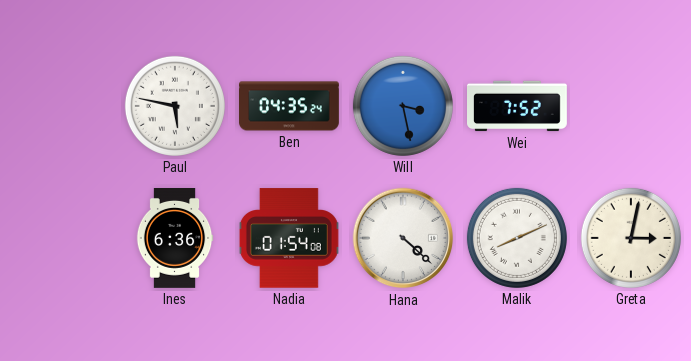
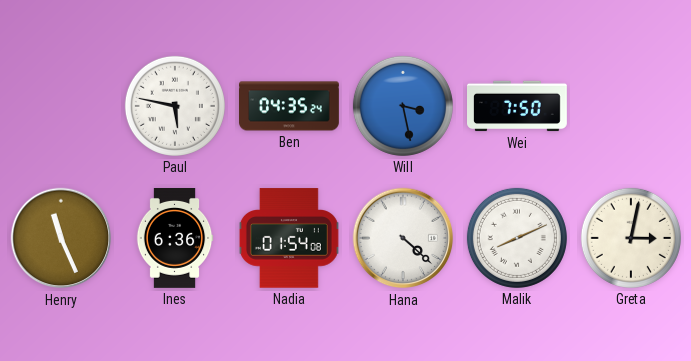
Wei: 7:52 -> 7:50 (518, 106)
Henry: none -> 11:26 (61, 238)
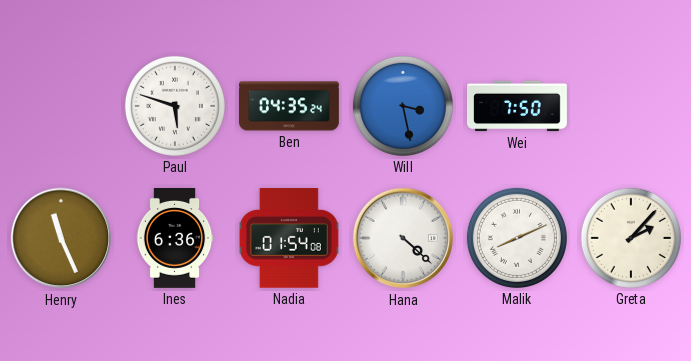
Paul: 5:47 -> 5:48 (175, 106)
Greta: 3:02 -> 2:07 (631, 238)
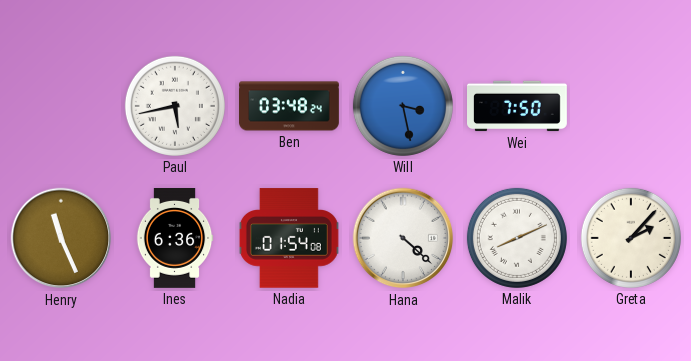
Paul: 5:48 -> 5:43 (175, 106)
Ben: 04:35 -> 03:48 (290, 106)
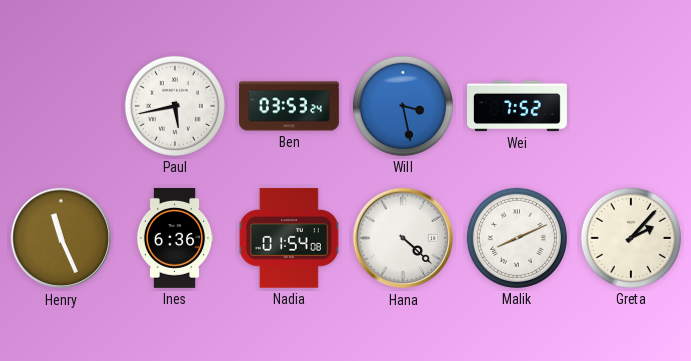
Ben: 03:48 -> 03:53 (290, 106)
Wei: 7:50 -> 7:52 (518, 106)
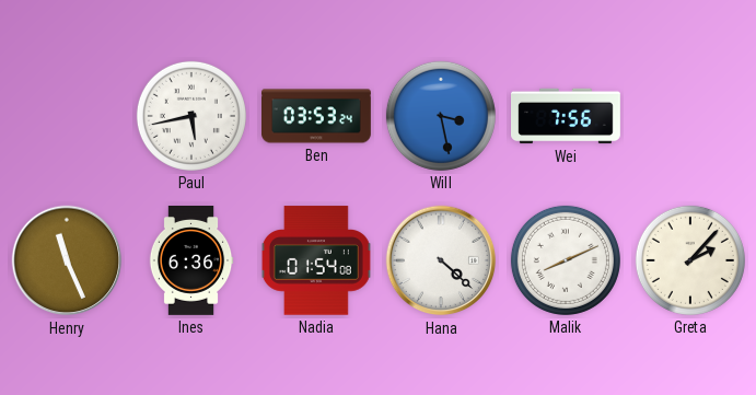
Wei: 7:52 -> 7:56 (567, 116)
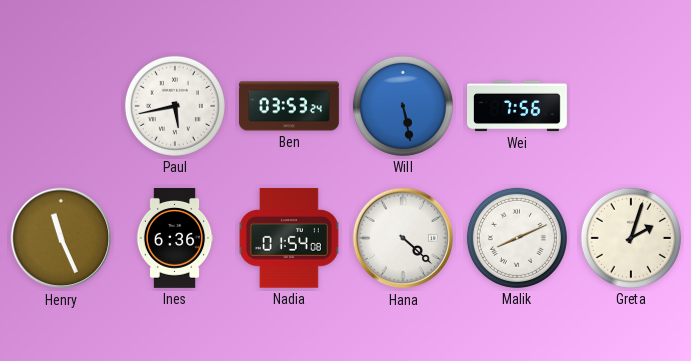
Will: 3:28 -> 5:28 (403, 106)
Greta: 2:07 -> 2:03 (631, 238)
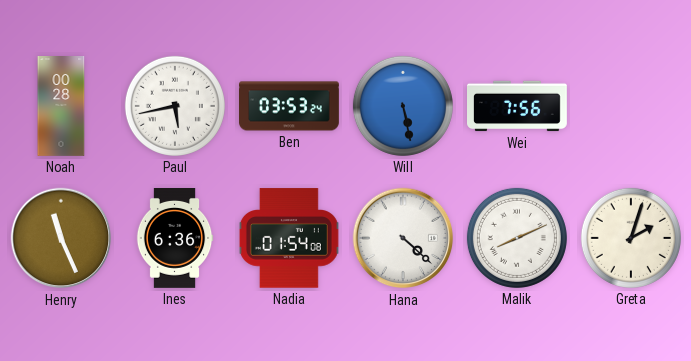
Noah: none -> 00:28 (61, 107)
